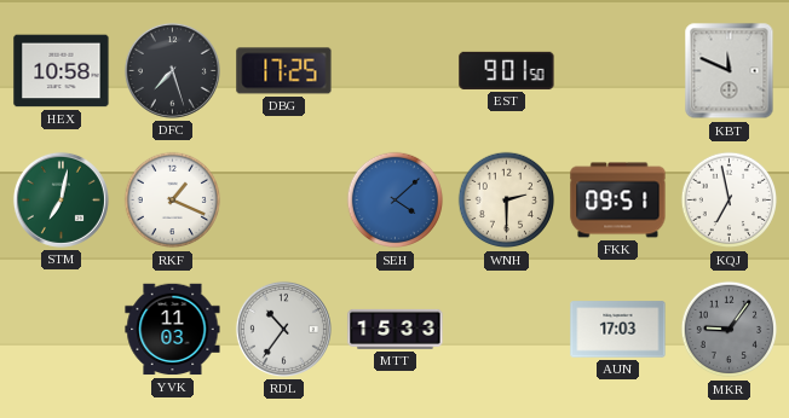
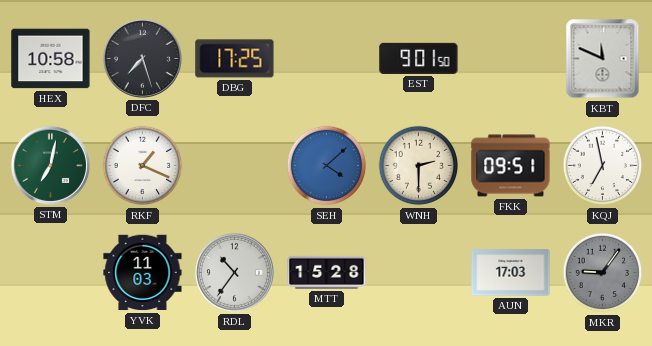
MTT: 15:33 -> 15:28 (327, 272)
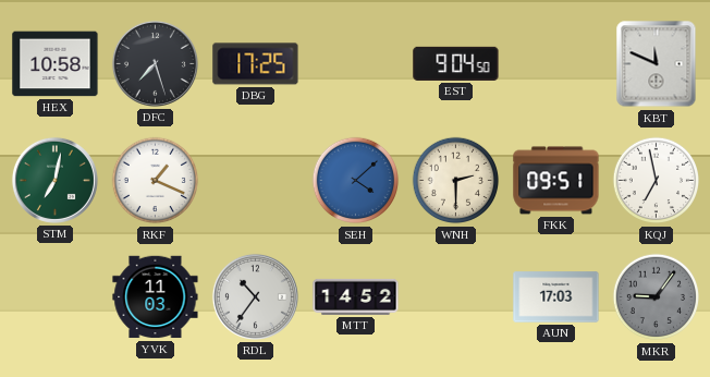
EST: 9:01 -> 9:04 (456, 63)
MTT: 15:28 -> 14:52 (356, 296)
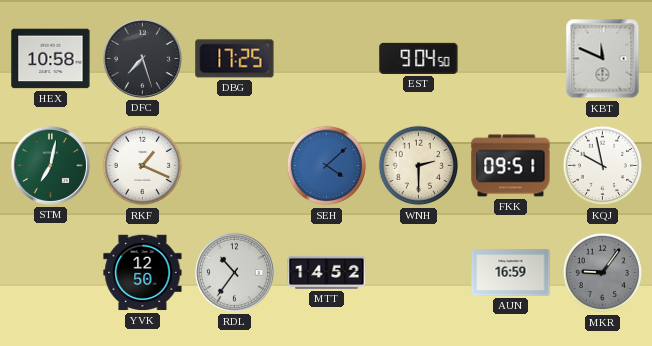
KQJ: 6:58 -> 9:58 (603, 166)
YVK: 11:03 -> 12:50 (143, 273)
AUN: 17:03 -> 16:59 (511, 273)
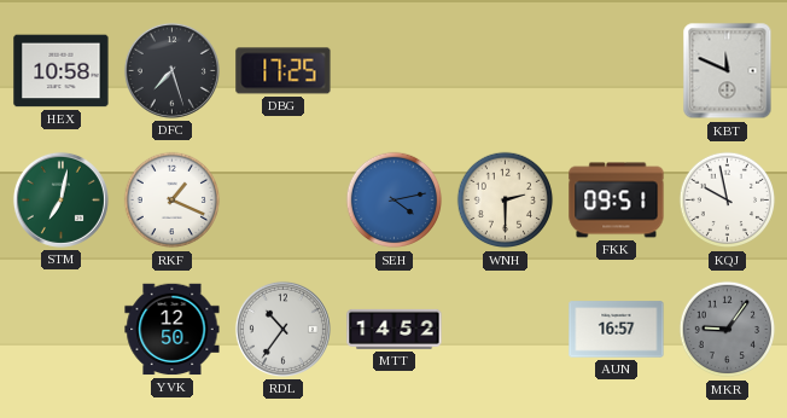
EST: 9:04 -> none (419, 58)
SEH: 4:08 -> 4:13 (395, 201)
AUN: 16:59 -> 16:57 (617, 330)
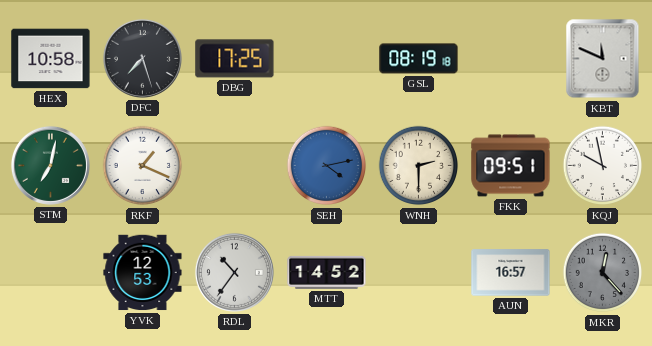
GSL: none -> 08:19 (419, 59)
YVK: 12:50 -> 12:53 (143, 273)
MKR: 9:06 -> 12:23 (603, 273)
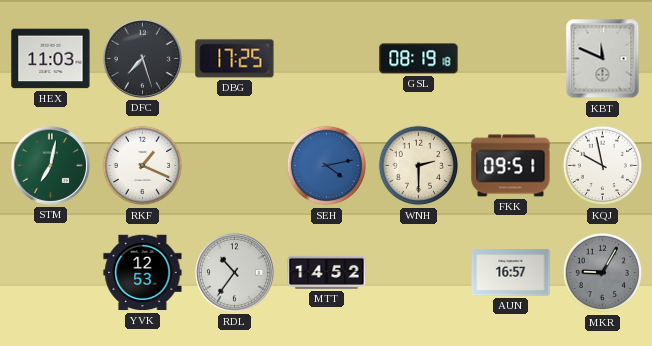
HEX: 10:58 -> 11:03 (51, 59)
MKR: 12:23 -> 9:05 (603, 273)
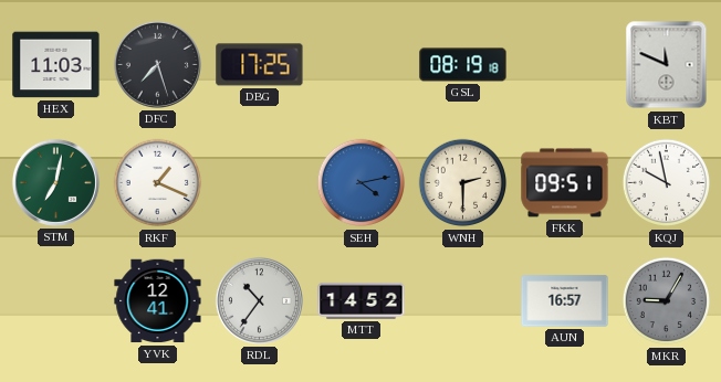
YVK: 12:53 -> 12:41 (158, 301)
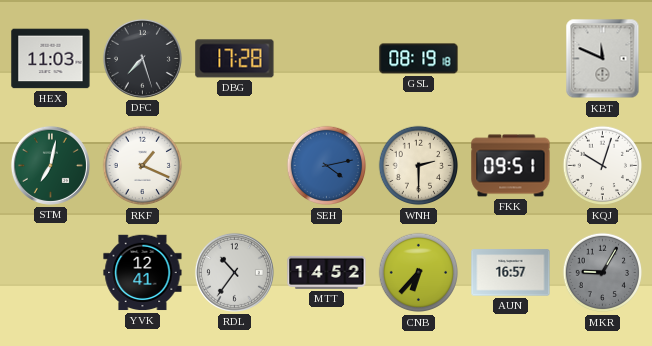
DBG: 17:25 -> 17:28 (235, 59)
KQJ: 9:58 -> 10:03 (603, 166)
CNB: none -> 6:37 (419, 273)
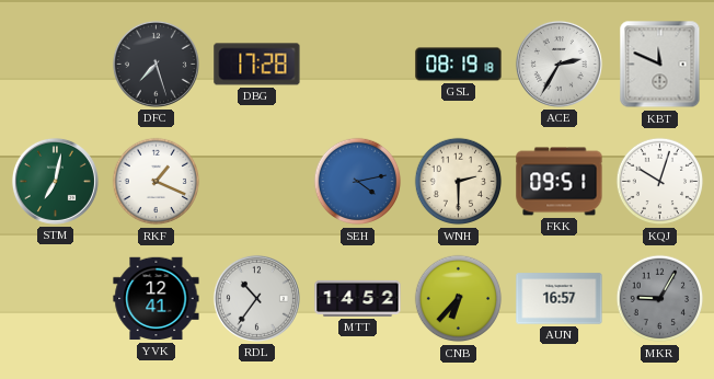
HEX: 11:03 -> none (51, 59)
ACE: none -> 2:35 (558, 64)
